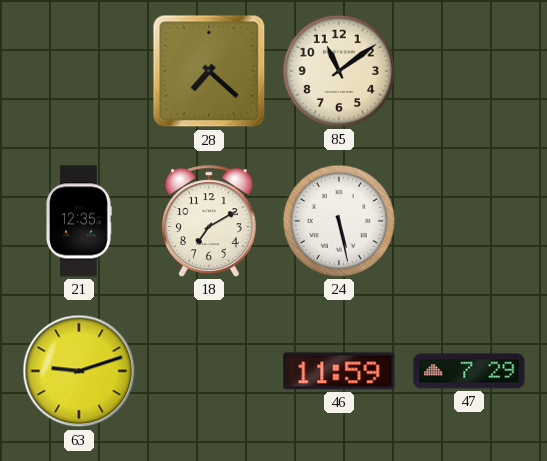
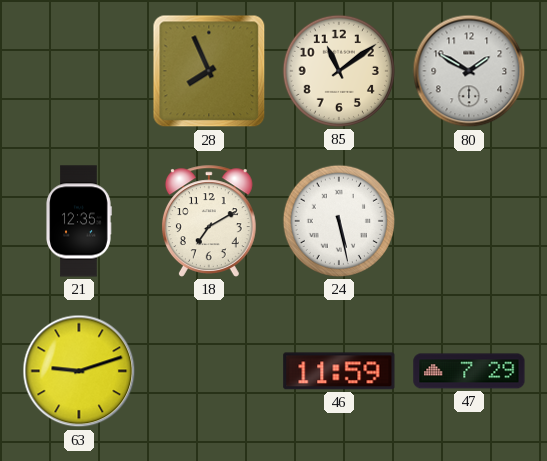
28: 7:22 -> 7:56 (209, 71)
80: none -> 1:50 (469, 71)
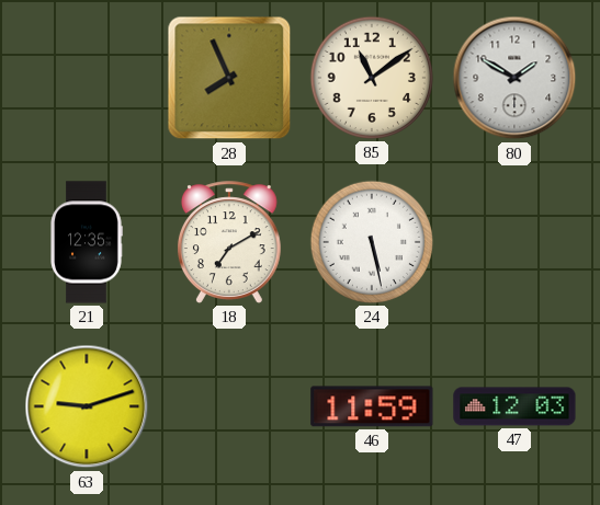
47: 7:29 -> 12:03 (514, 406)
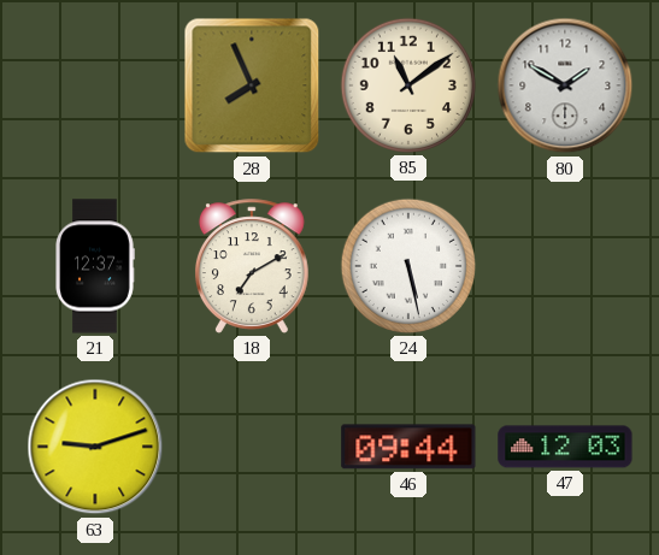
21: 12:35 -> 12:37 (95, 266)
46: 11:59 -> 09:44 (408, 447)
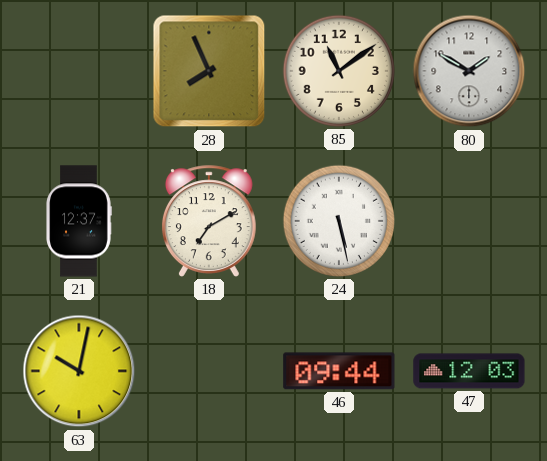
63: 9:12 -> 10:02 (79, 371)
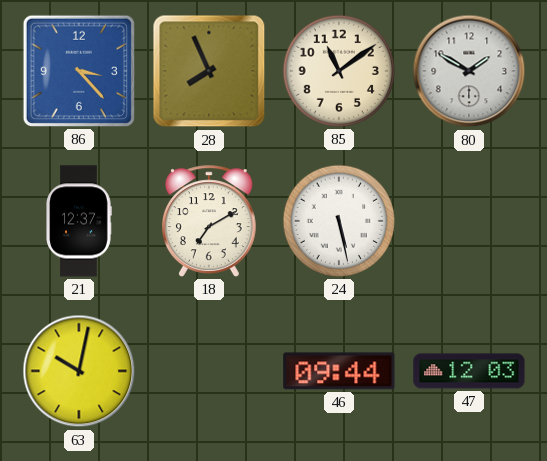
86: none -> 3:23 (79, 71)
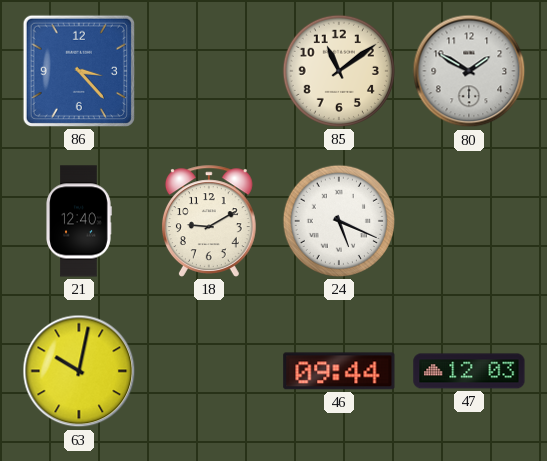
28: 7:56 -> none (209, 71)
21: 12:37 -> 12:40 (79, 221)
18: 7:10 -> 9:10 (209, 221)
24: 5:28 -> 5:19 (339, 221)
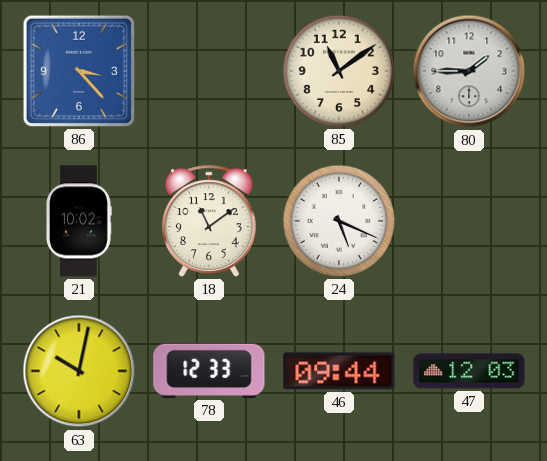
80: 1:50 -> 1:45 (469, 71)
21: 12:40 -> 10:02 (79, 221)
18: 9:10 -> 11:09 (209, 221)
78: none -> 12:33 (209, 371)
